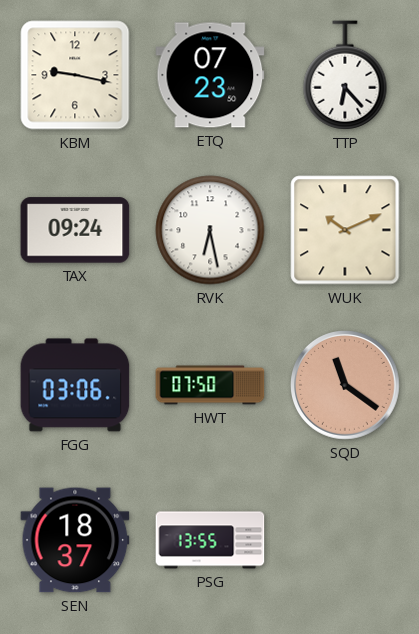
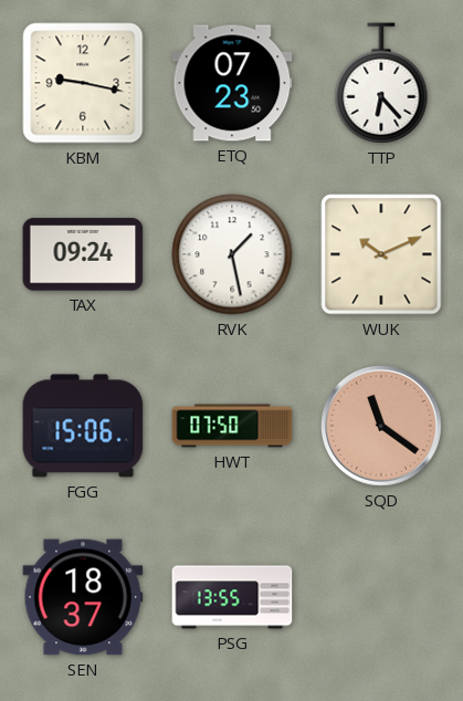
RVK: 6:28 -> 1:28 (232, 254)
FGG: 03:06 -> 15:06 (83, 426)
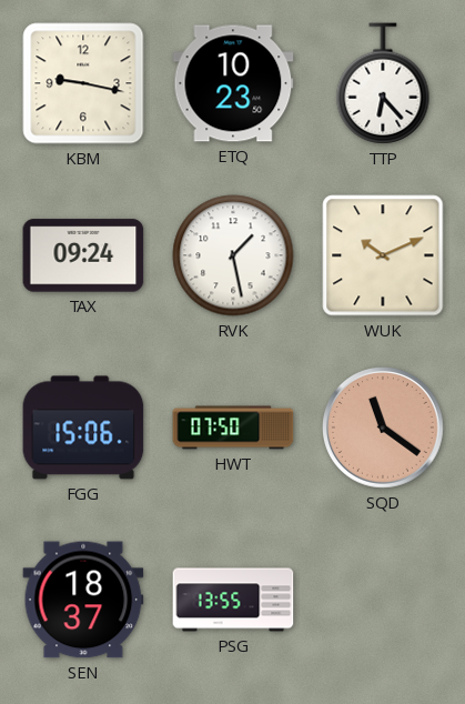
ETQ: 07:23 -> 10:23 (233, 83)
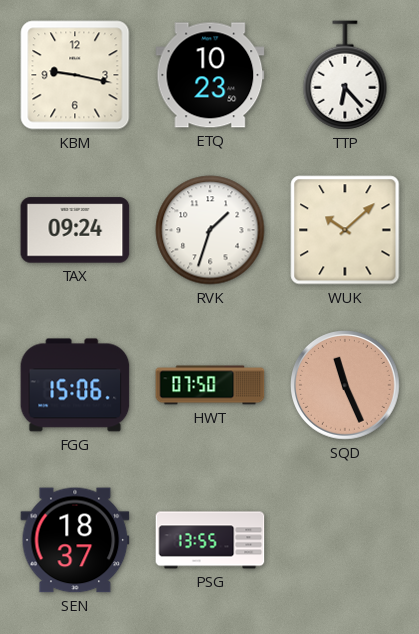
RVK: 1:28 -> 1:33 (210, 230)
WUK: 10:11 -> 10:08 (345, 230)
SQD: 11:21 -> 11:26 (346, 386)
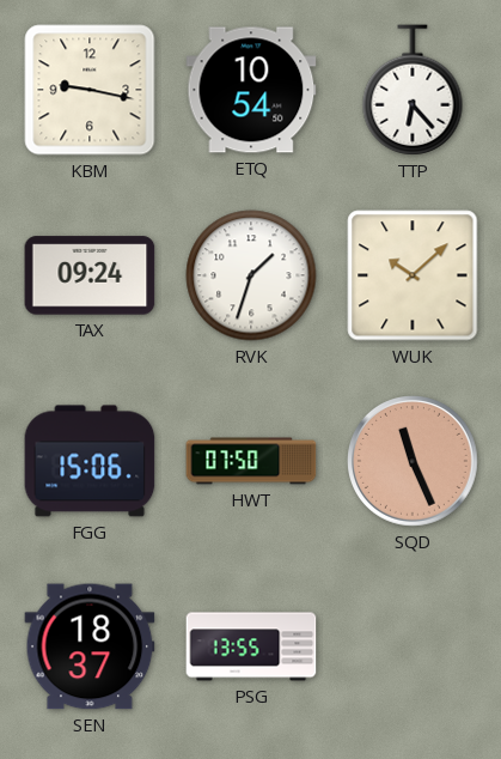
ETQ: 10:23 -> 10:54 (251, 90)
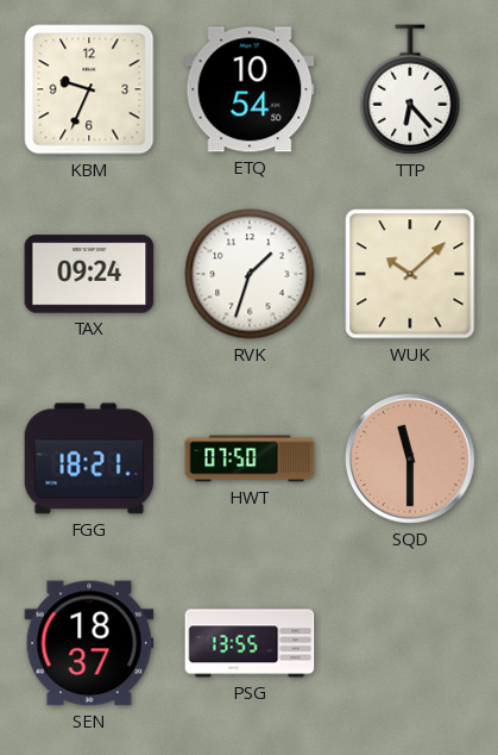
KBM: 9:17 -> 9:34 (89, 89)
FGG: 15:06 -> 18:21 (89, 458)
SQD: 11:26 -> 11:30 (411, 460)
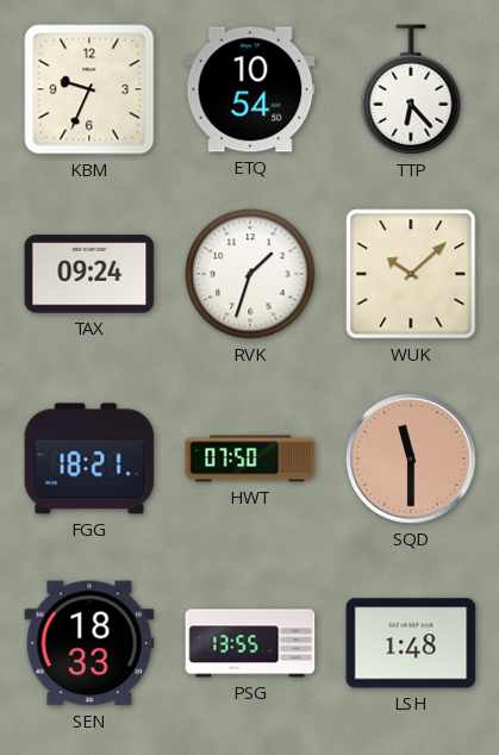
SEN: 18:37 -> 18:33 (89, 643)
LSH: none -> 1:48 (411, 643)
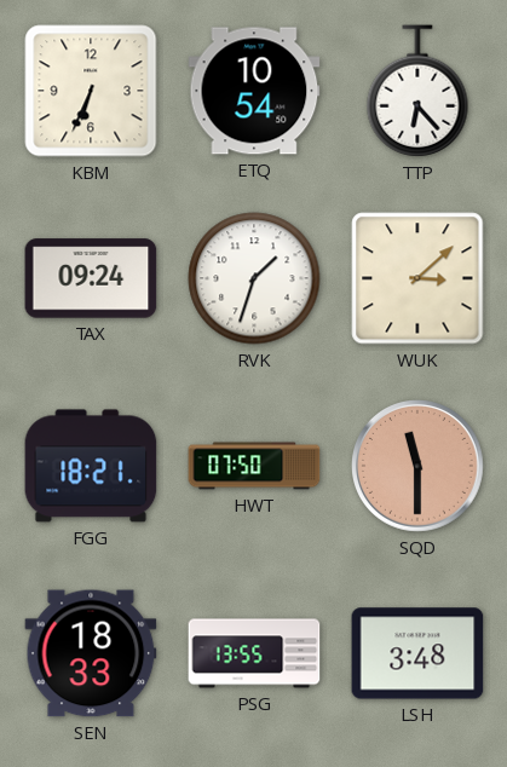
KBM: 9:34 -> 6:34 (91, 91)
WUK: 10:08 -> 3:08 (417, 278)
LSH: 1:48 -> 3:48 (417, 653)
